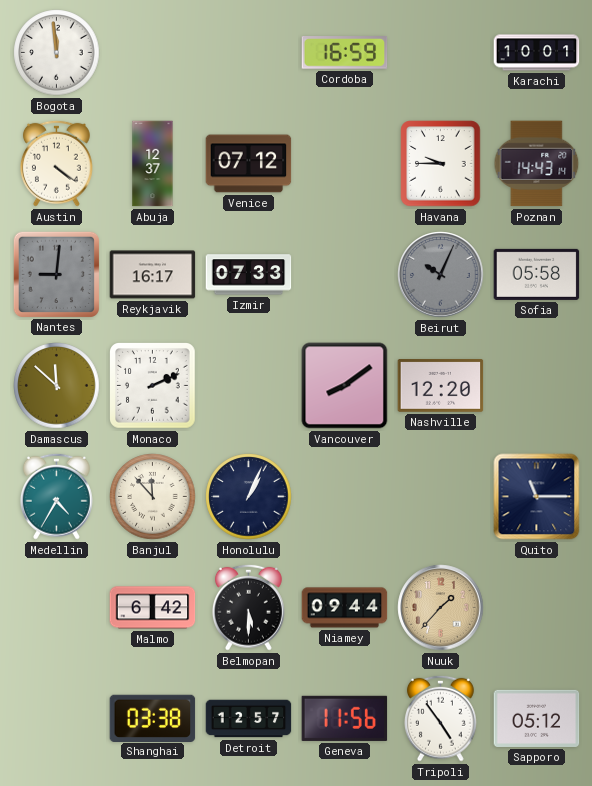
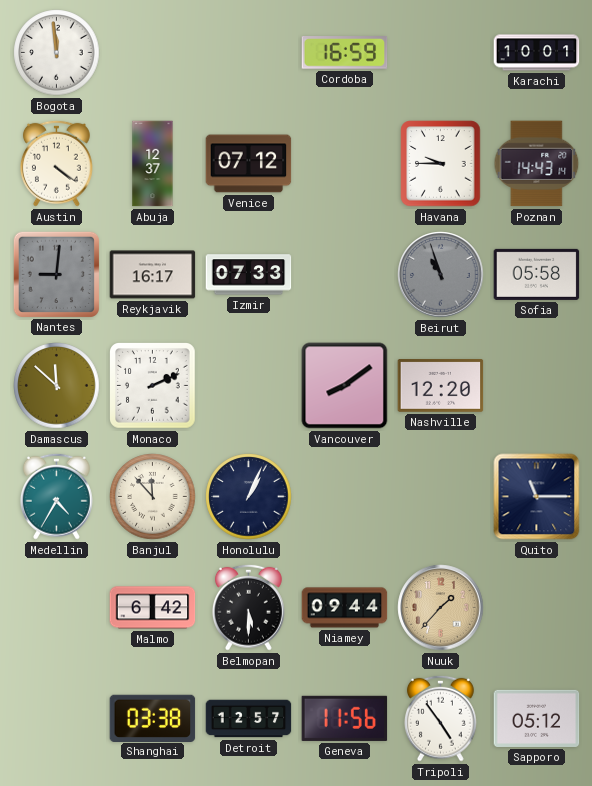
Beirut: 10:04 -> 10:57 (441, 275)
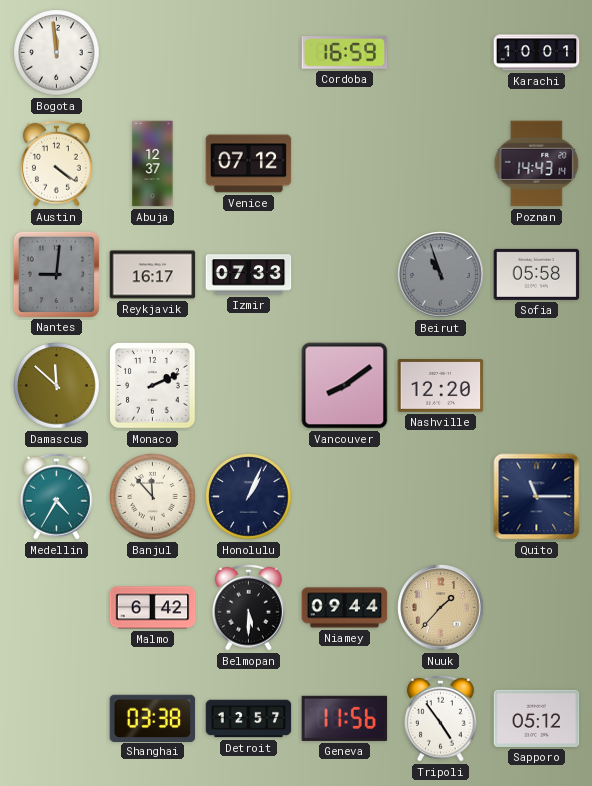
Havana: 9:45 -> none (441, 164)
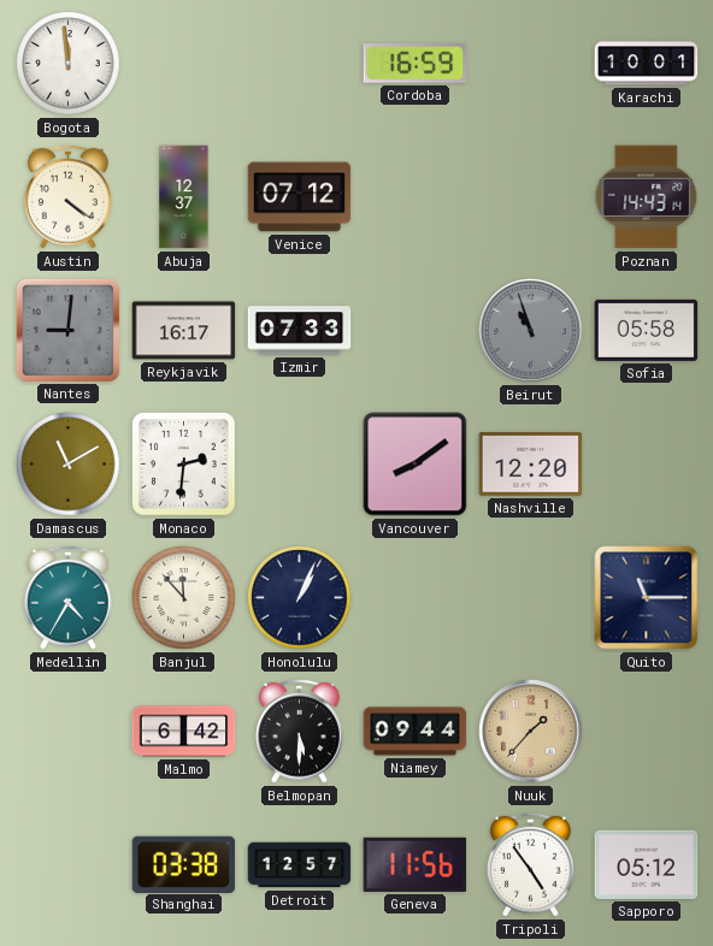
Damascus: 11:52 -> 11:10 (69, 465)
Monaco: 2:11 -> 2:31 (184, 465)
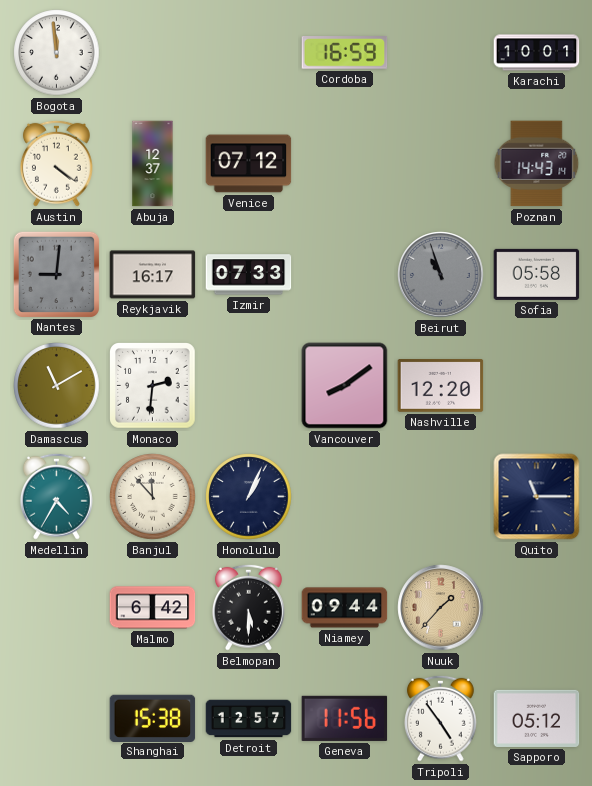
Shanghai: 03:38 -> 15:38 (153, 718)
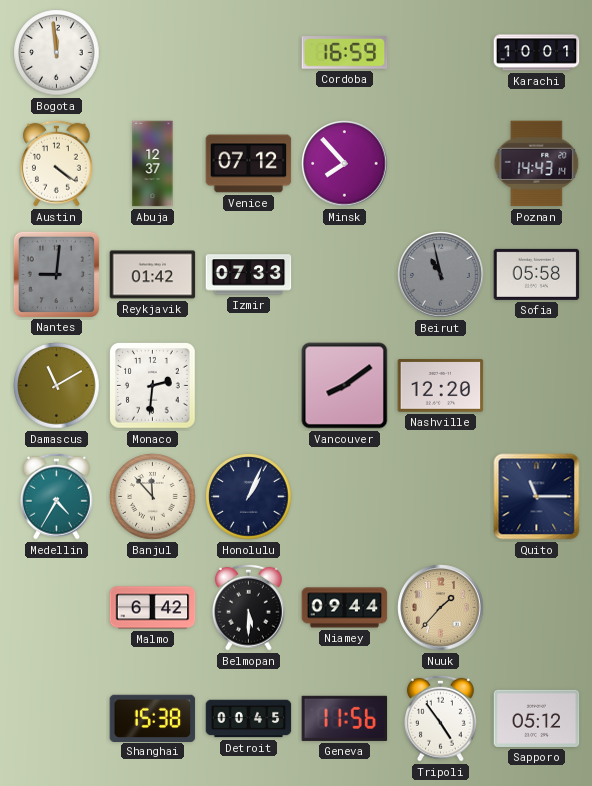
Minsk: none -> 7:53 (345, 164)
Reykjavik: 16:17 -> 01:42 (153, 275)
Beirut: 10:57 -> 10:58 (441, 275)
Detroit: 12:57 -> 00:45 (249, 719)
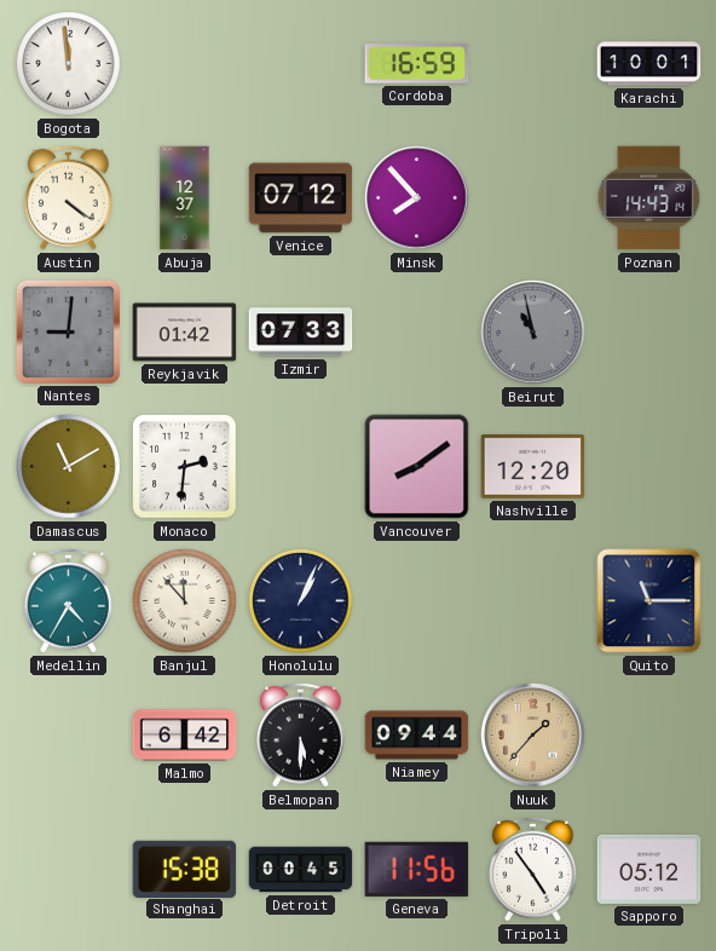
Sofia: 05:58 -> none (537, 274)
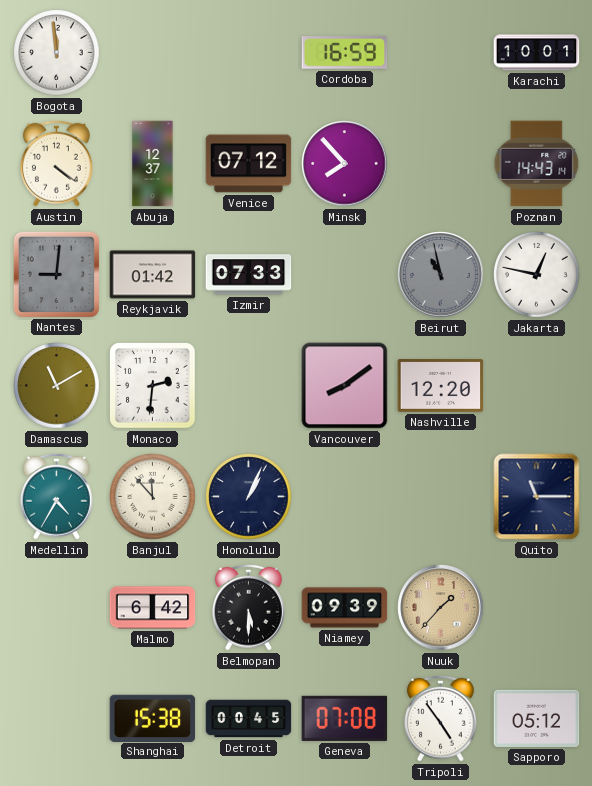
Jakarta: none -> 12:47 (537, 275)
Niamey: 09:44 -> 09:39 (345, 608)
Geneva: 11:56 -> 07:08 (345, 718)
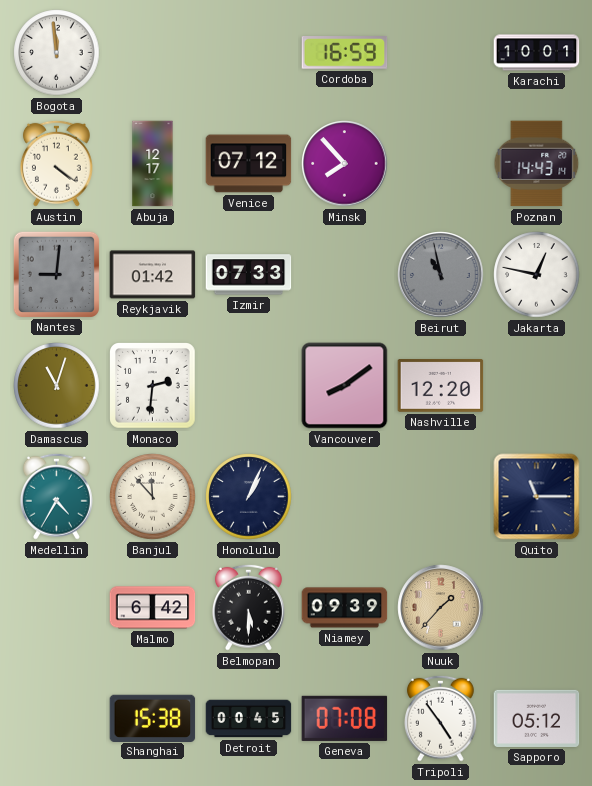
Abuja: 12:37 -> 12:17 (153, 164)
Damascus: 11:10 -> 11:03 (57, 386)
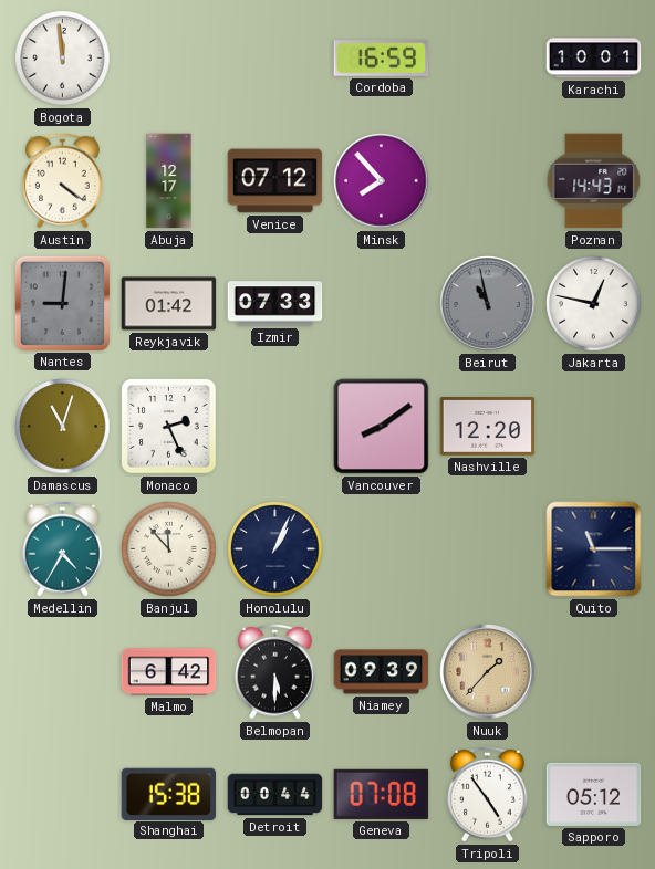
Monaco: 2:31 -> 2:26 (169, 427)
Detroit: 00:45 -> 00:44 (275, 795)
